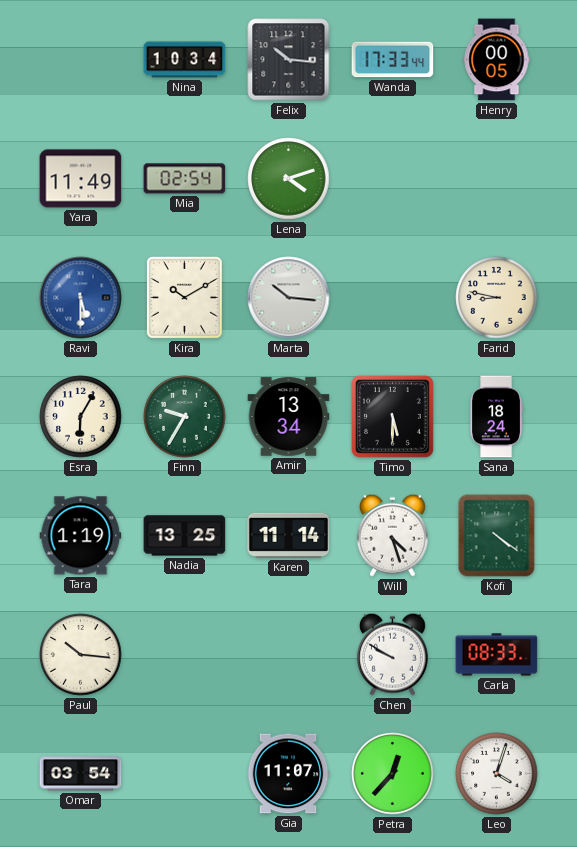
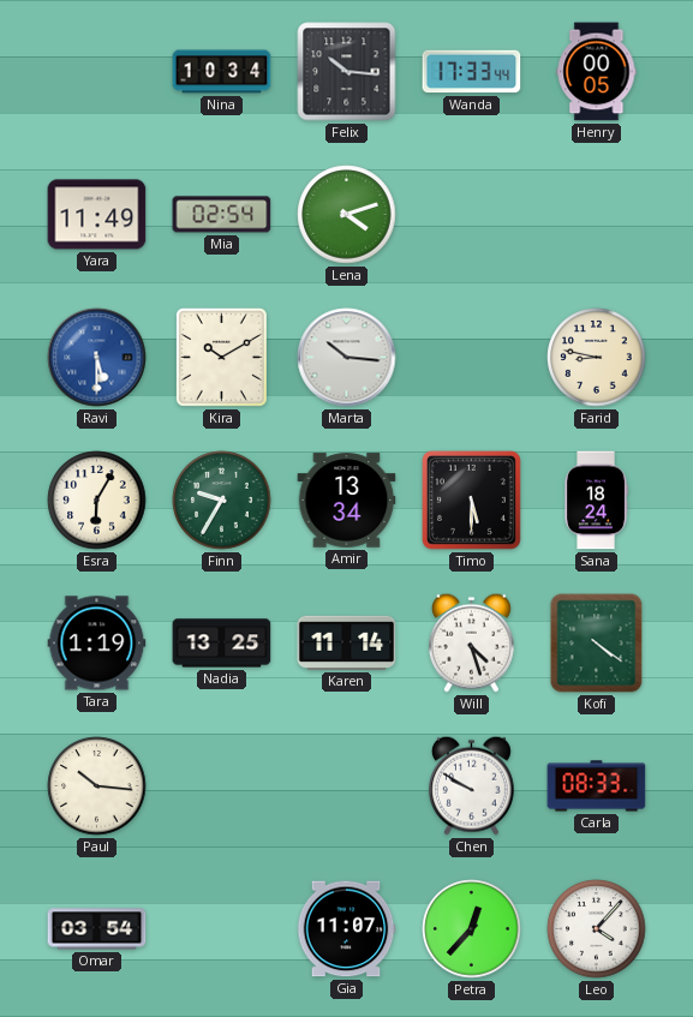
Leo: 4:03 -> 4:07 (597, 929)
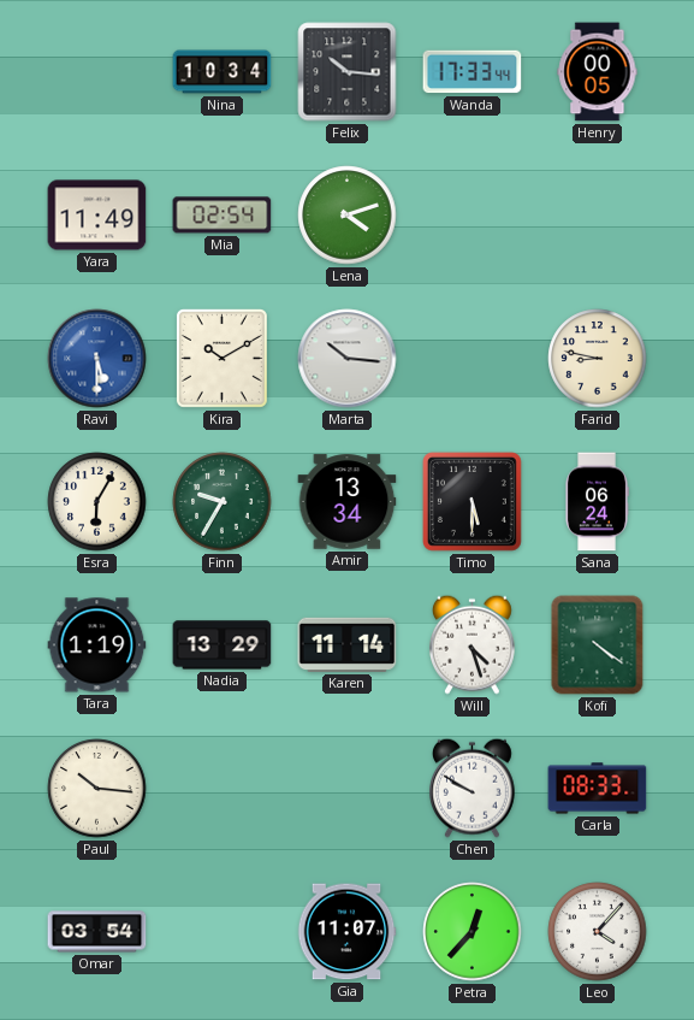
Sana: 18:24 -> 06:24 (597, 502)
Nadia: 13:25 -> 13:29 (223, 645)
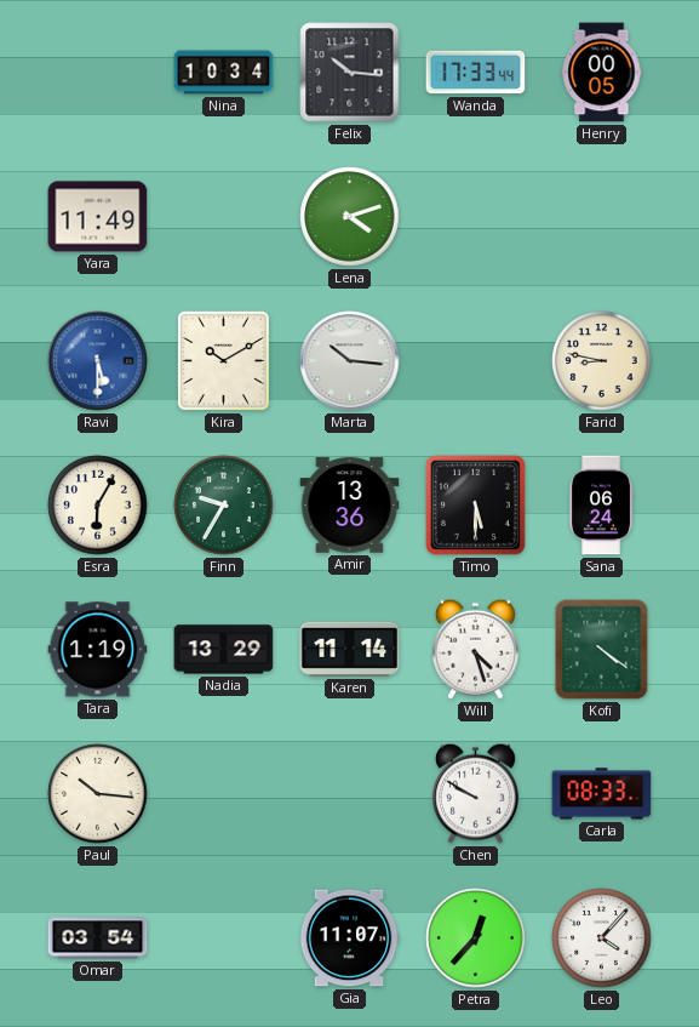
Mia: 02:54 -> none (223, 216)
Amir: 13:34 -> 13:36 (350, 506)
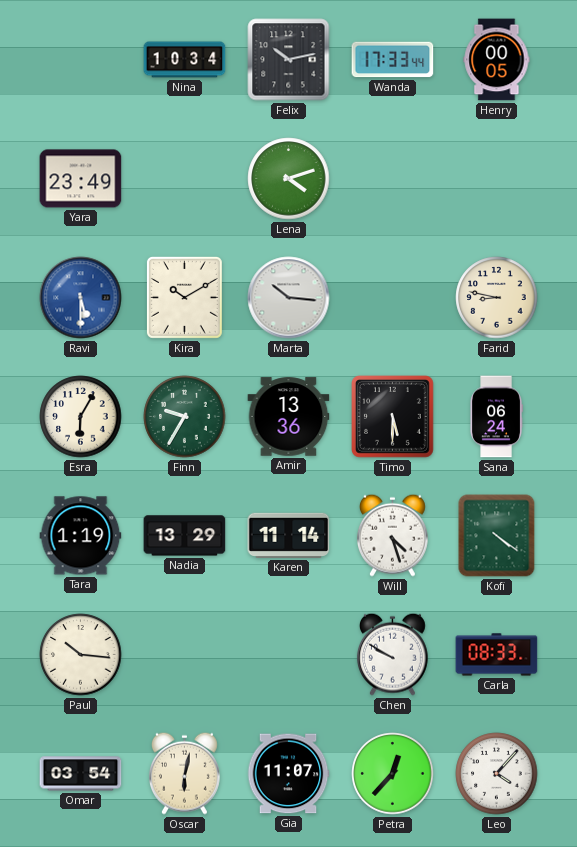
Felix: 10:16 -> 10:13 (289, 60)
Yara: 11:49 -> 23:49 (81, 179)
Oscar: none -> 6:02 (184, 773)
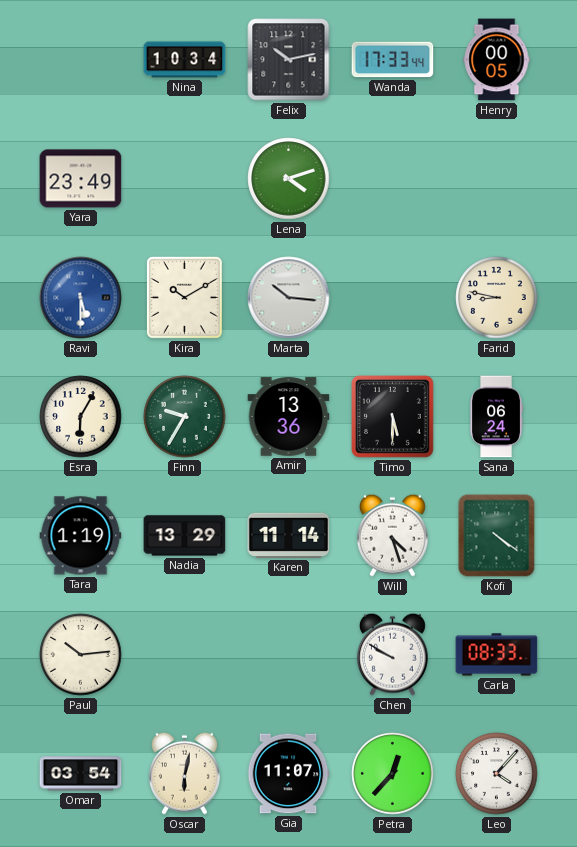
Paul: 10:16 -> 10:14 (81, 655)
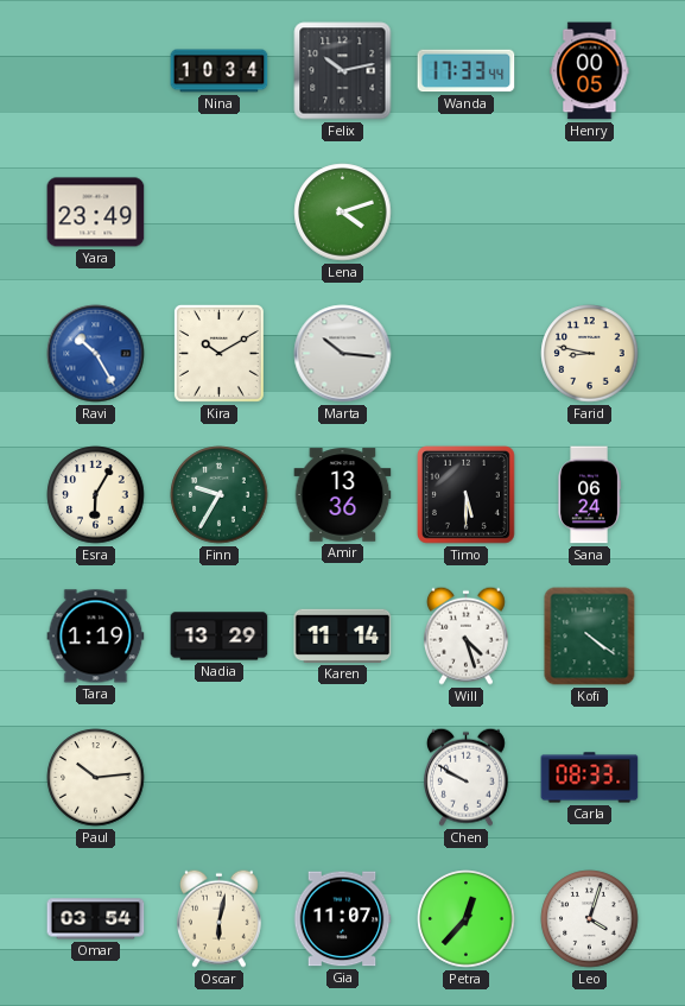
Ravi: 5:30 -> 10:25 (96, 354)
Leo: 4:07 -> 4:03 (590, 919)
